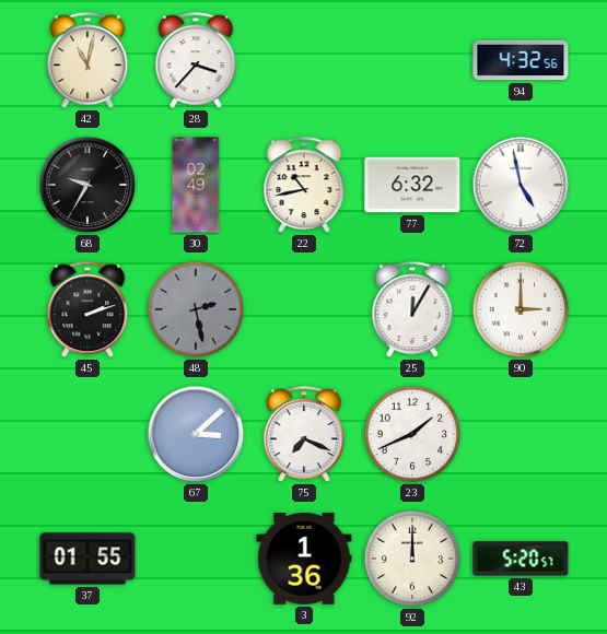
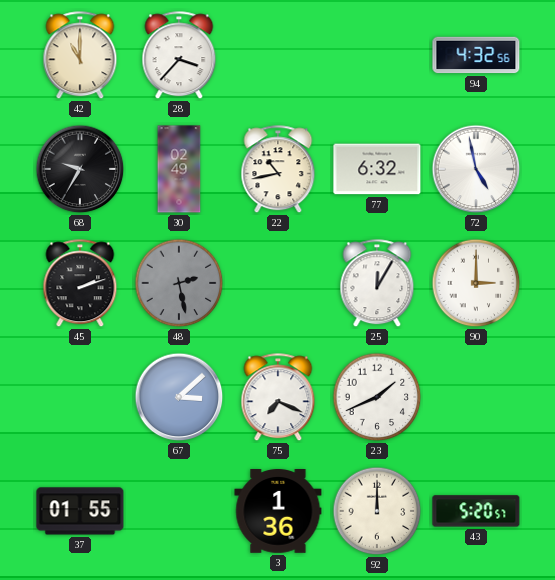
42: 11:02 -> 11:00 (80, 56)
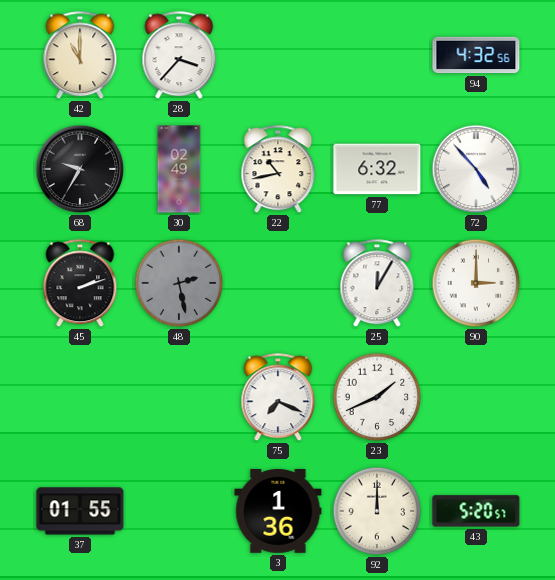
72: 4:58 -> 4:53 (476, 169)
67: 3:08 -> none (179, 397)
